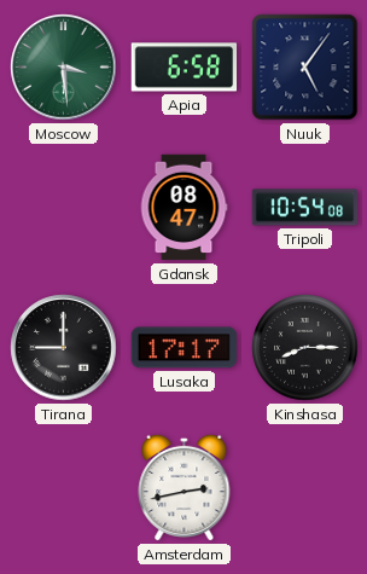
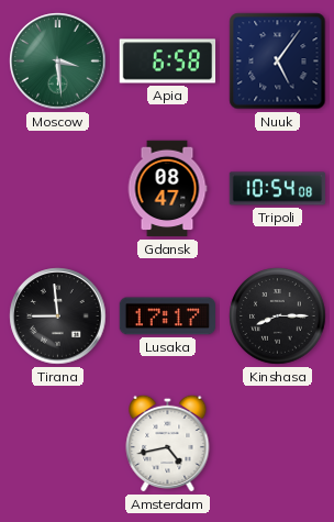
Tirana: 9:00 -> 8:59 (58, 316)
Amsterdam: 2:43 -> 4:43 (168, 443)
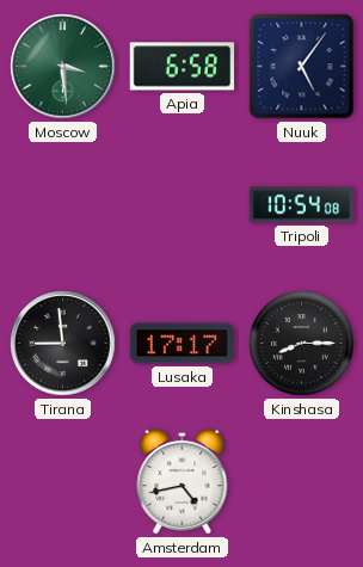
Gdansk: 08:47 -> none (167, 189)
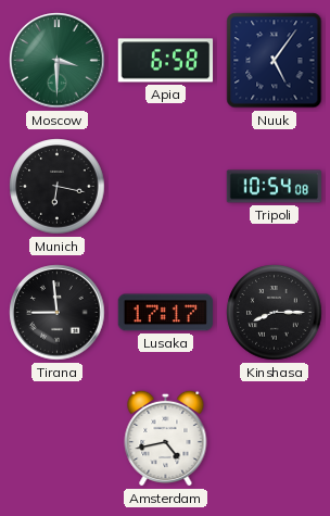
Moscow: 3:29 -> 3:30 (58, 61)
Munich: none -> 6:17 (58, 187)
